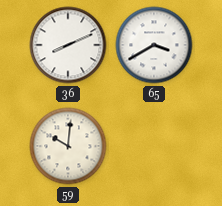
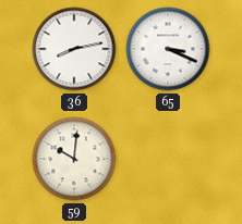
36: 8:11 -> 8:13 (74, 49)
65: 3:40 -> 3:19 (168, 49)
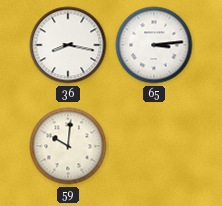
36: 8:13 -> 8:17 (68, 45)
65: 3:19 -> 3:14 (154, 45)
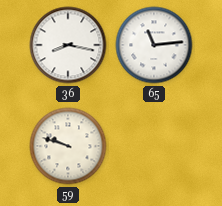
65: 3:14 -> 11:14 (154, 45)
59: 10:01 -> 9:48 (68, 146)
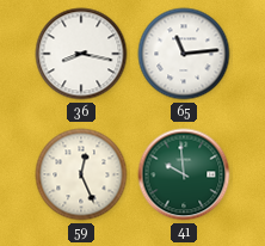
59: 9:48 -> 12:26 (81, 174)
41: none -> 9:59 (184, 174)
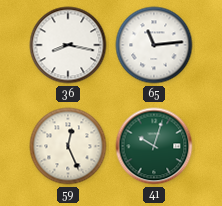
41: 9:59 -> 10:03 (154, 146)
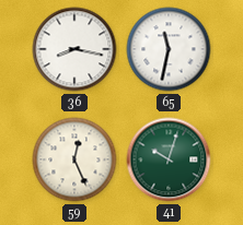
65: 11:14 -> 11:32 (169, 49)
